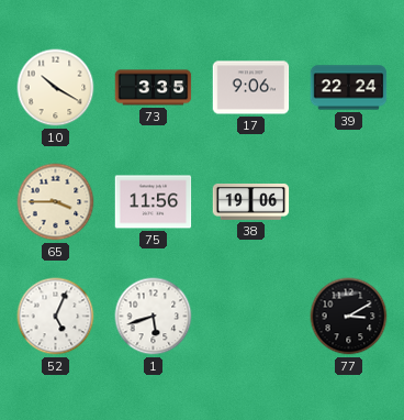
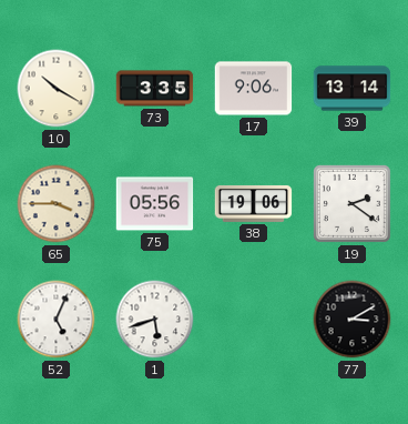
39: 22:24 -> 13:14 (353, 89)
75: 11:56 -> 05:56 (155, 204)
19: none -> 2:21 (351, 203)
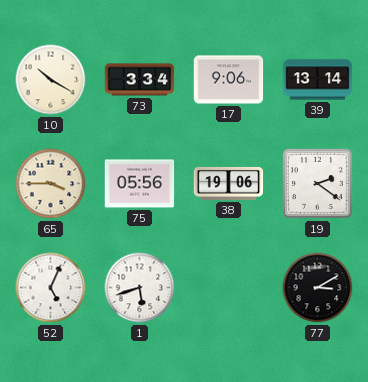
73: 3:35 -> 3:34 (140, 80)
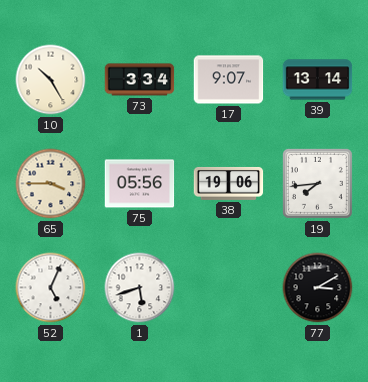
10: 10:20 -> 10:25 (51, 80)
17: 9:06 -> 9:07 (229, 80)
19: 2:21 -> 7:44 (317, 183)
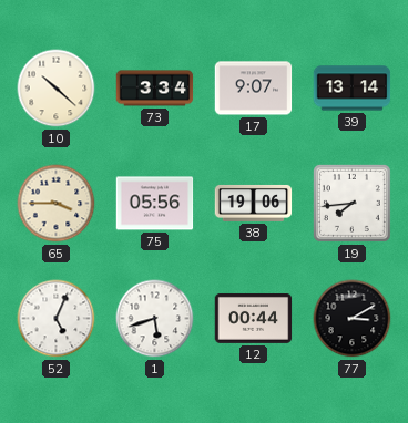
10: 10:25 -> 10:22 (57, 89)
12: none -> 00:44 (254, 319)
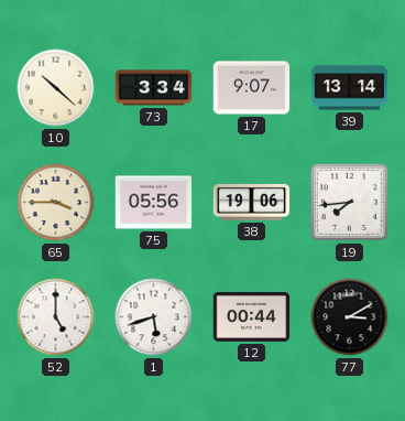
52: 5:04 -> 5:00 (56, 317)
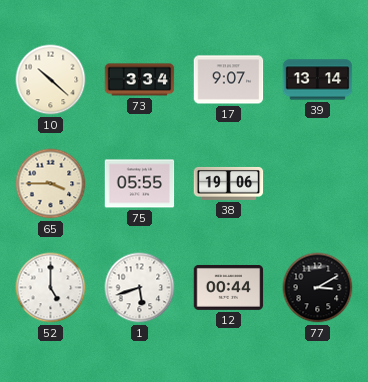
75: 05:56 -> 05:55 (140, 184)
19: 7:44 -> none (349, 202)
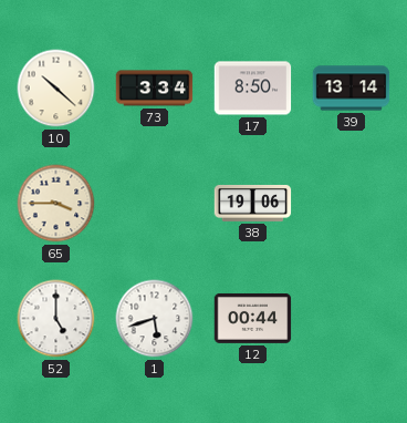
17: 9:07 -> 8:50 (253, 89)
75: 05:55 -> none (140, 184)
77: 3:10 -> none (318, 288)
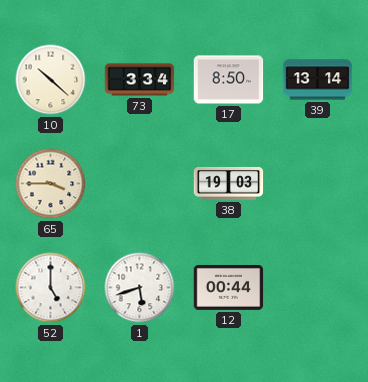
38: 19:06 -> 19:03 (229, 183)
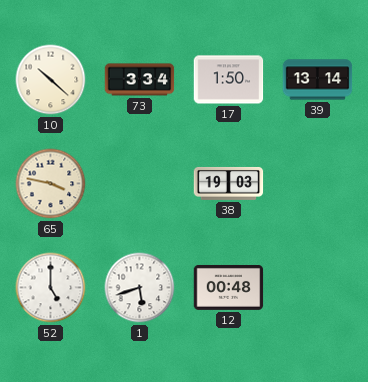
17: 8:50 -> 1:50 (229, 80)
65: 3:45 -> 3:47 (51, 184)
12: 00:44 -> 00:48 (229, 288)
